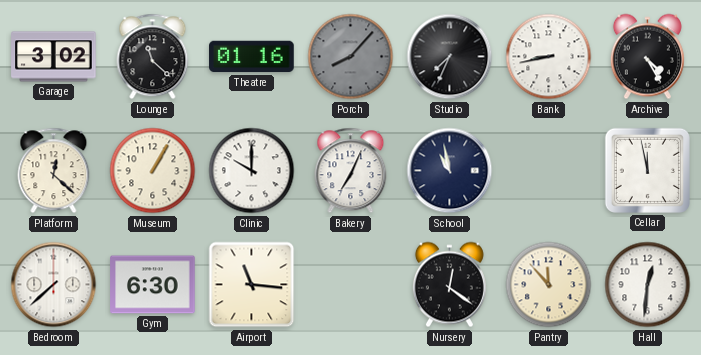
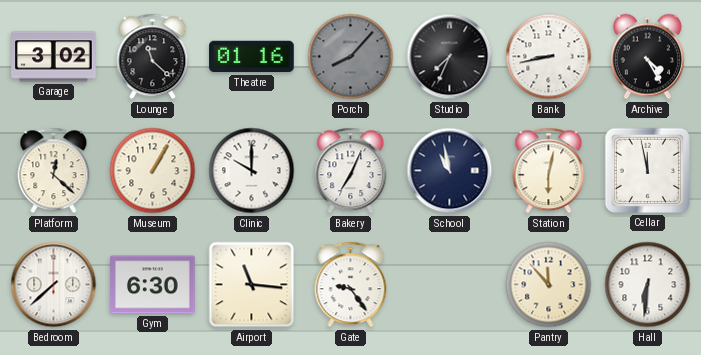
Station: none -> 6:02 (549, 171)
Gate: none -> 9:24 (351, 285)
Nursery: 12:21 -> none (449, 285)
Hall: 12:31 -> 6:31 (648, 285)
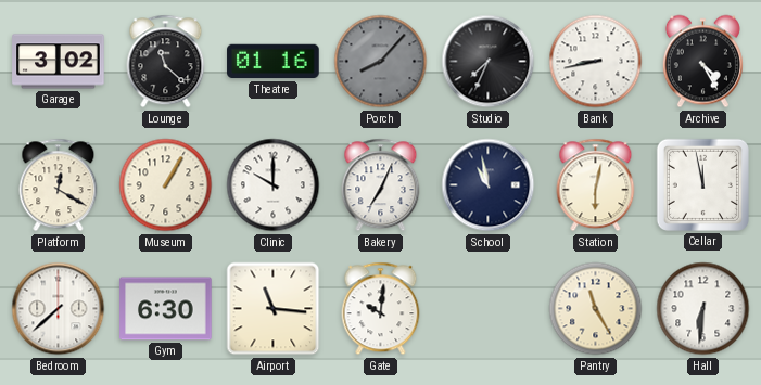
Platform: 12:22 -> 12:20 (59, 185)
Gate: 9:24 -> 10:01 (381, 309)
Pantry: 11:53 -> 11:25 (596, 309)
